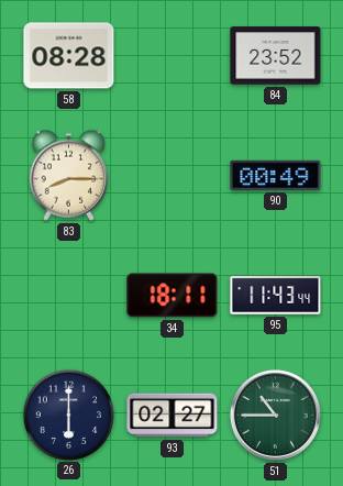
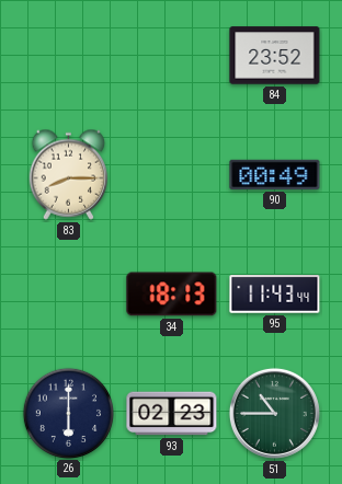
58: 08:28 -> none (69, 56)
34: 18:11 -> 18:13 (172, 295)
93: 02:27 -> 02:23 (172, 414)
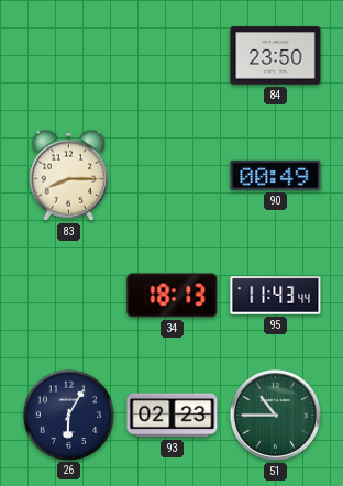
84: 23:52 -> 23:50 (276, 56)
26: 6:00 -> 6:05 (68, 415)
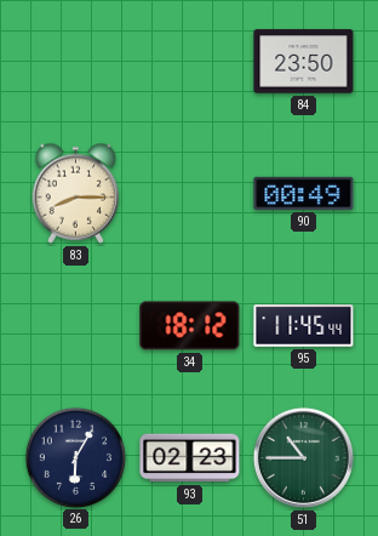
34: 18:13 -> 18:12 (190, 326)
95: 11:43 -> 11:45 (304, 326)
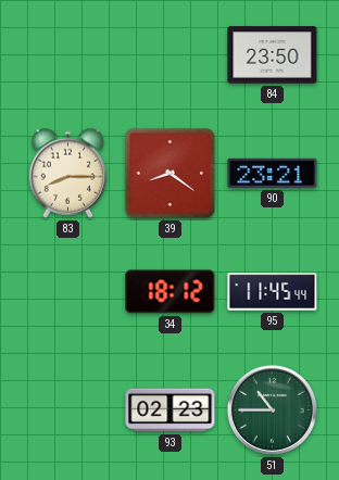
39: none -> 8:21 (171, 174)
90: 00:49 -> 23:21 (273, 173)
26: 6:05 -> none (75, 457)
